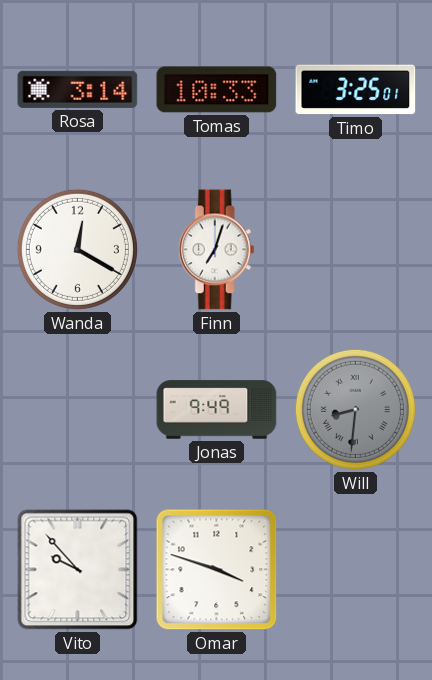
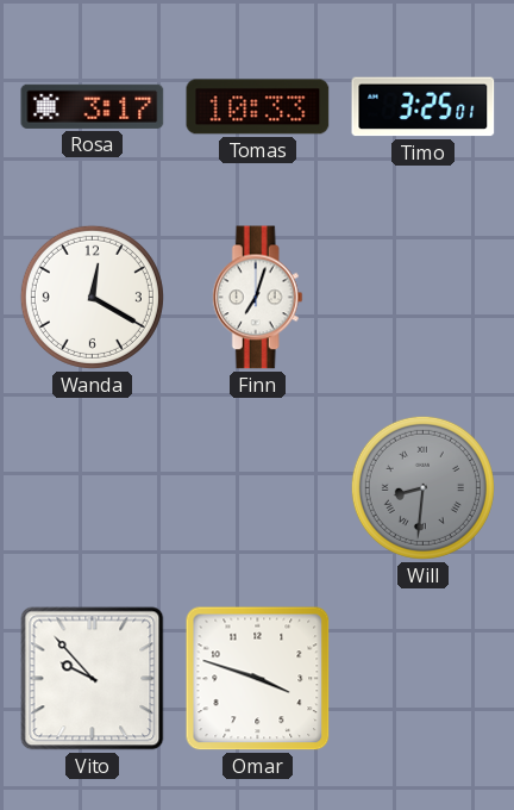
Rosa: 3:14 -> 3:17 (93, 106)
Jonas: 9:49 -> none (217, 410)
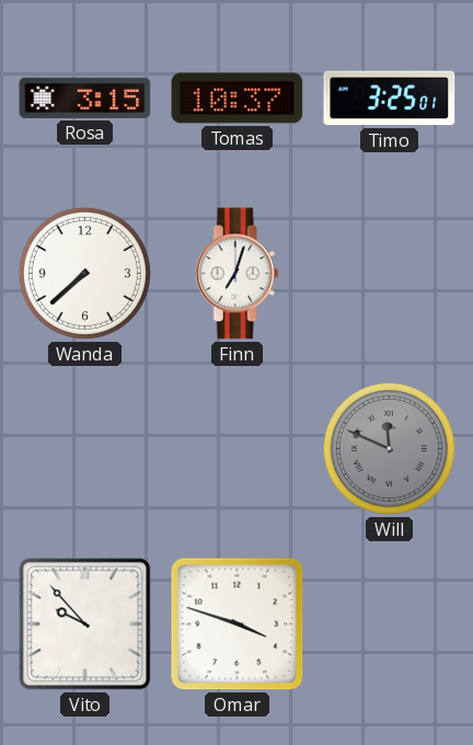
Rosa: 3:17 -> 3:15 (85, 98)
Tomas: 10:33 -> 10:37 (238, 99)
Wanda: 12:20 -> 7:38 (84, 273)
Will: 8:31 -> 11:49 (389, 448)
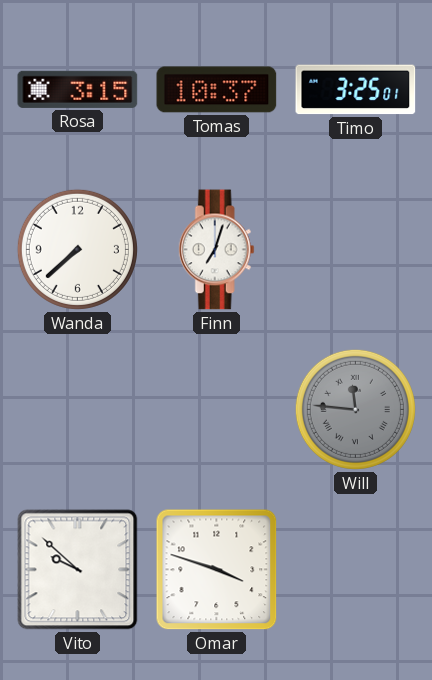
Will: 11:49 -> 11:46 (355, 409)
Vito: 9:53 -> 9:52 (78, 570)
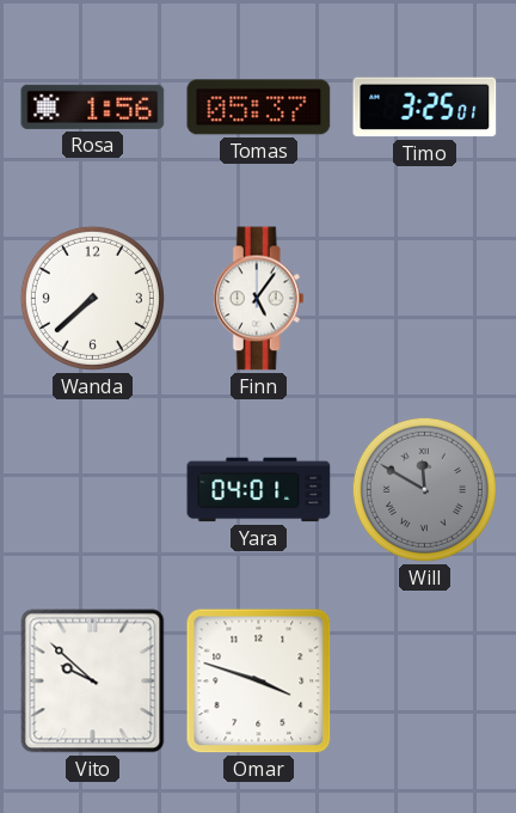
Rosa: 3:15 -> 1:56 (93, 106)
Tomas: 10:37 -> 05:37 (259, 108)
Finn: 7:03 -> 5:06 (258, 299)
Yara: none -> 04:01 (259, 490)
Will: 11:46 -> 11:50 (424, 489)
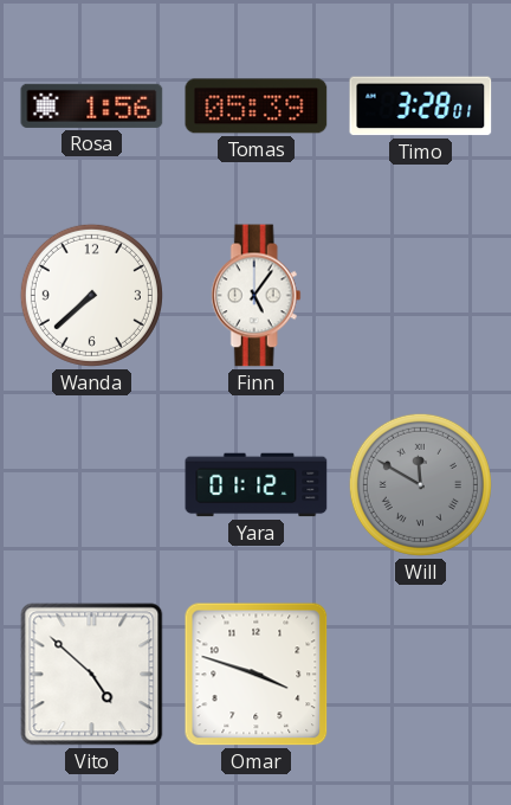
Tomas: 05:37 -> 05:39 (257, 107)
Timo: 3:25 -> 3:28 (421, 107)
Yara: 04:01 -> 01:12 (257, 485)
Vito: 9:52 -> 4:52 (92, 675)
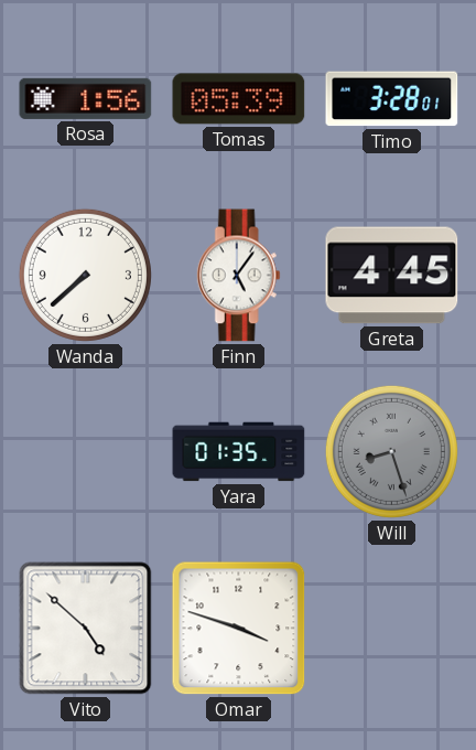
Greta: none -> 4:45 (392, 276)
Yara: 01:12 -> 01:35 (239, 452)
Will: 11:50 -> 8:27 (391, 451)
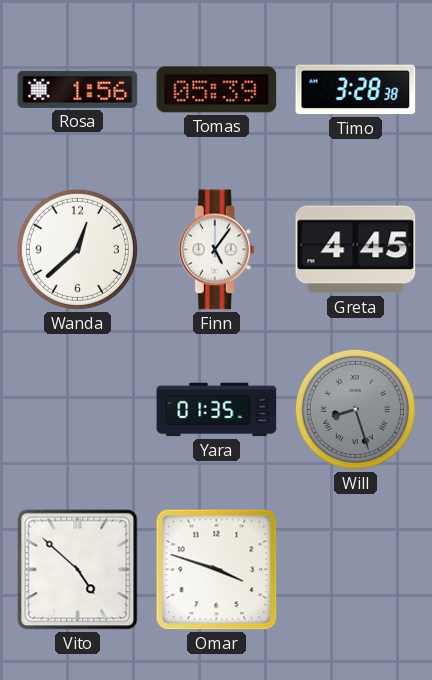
Timo: 3:28:01 -> 3:28:38 (356, 90)
Wanda: 7:38 -> 12:38 (77, 249)
